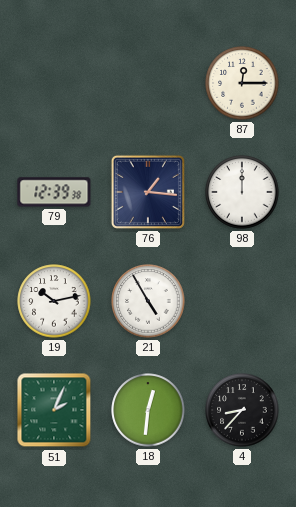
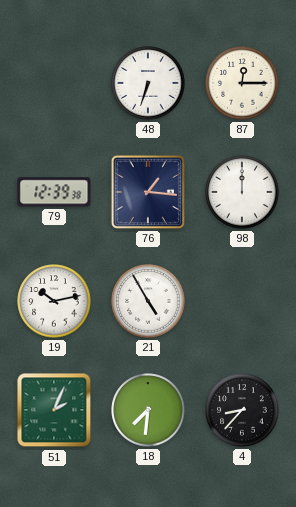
48: none -> 6:33 (148, 83)
18: 12:31 -> 7:31 (148, 410)
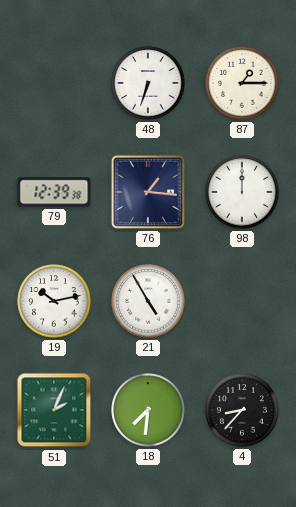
87: 12:15 -> 1:15 (242, 83)
